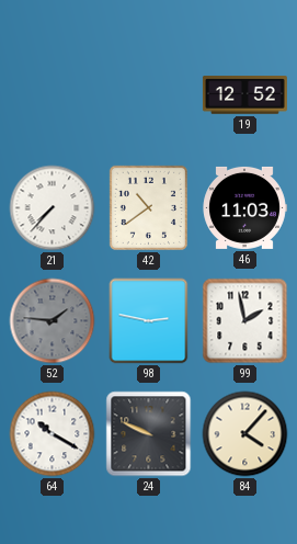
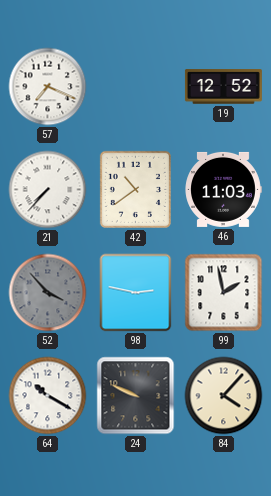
57: none -> 7:19 (48, 87)
52: 1:46 -> 3:53 (48, 293)
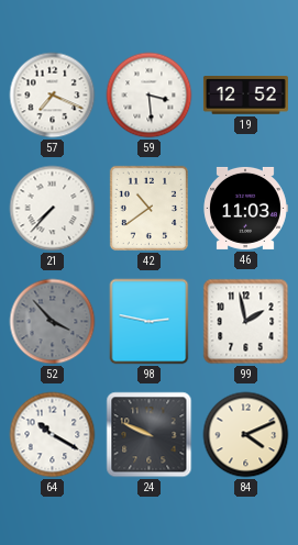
59: none -> 3:29 (150, 96)
84: 4:07 -> 4:11 (246, 435)
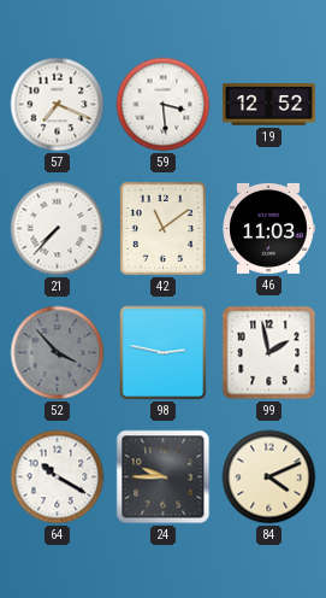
42: 10:39 -> 11:09 (162, 228)
24: 9:49 -> 9:45 (164, 477)
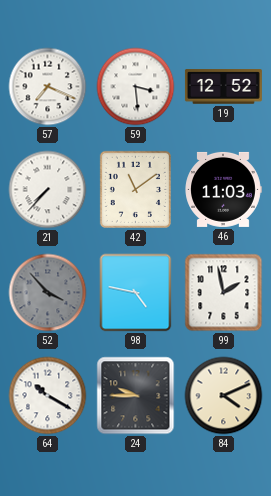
98: 2:47 -> 4:47 (136, 293)
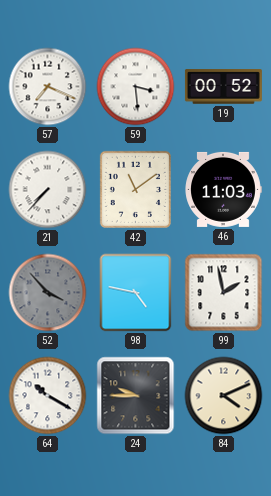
19: 12:52 -> 00:52 (223, 87)
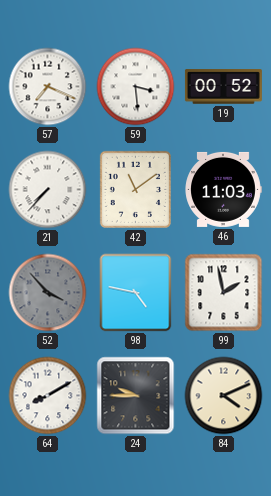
64: 10:20 -> 8:10 (48, 396)
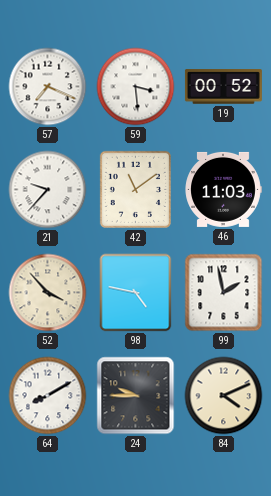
21: 7:37 -> 9:37 (48, 190)
52 dial: grey -> cream (48, 293)
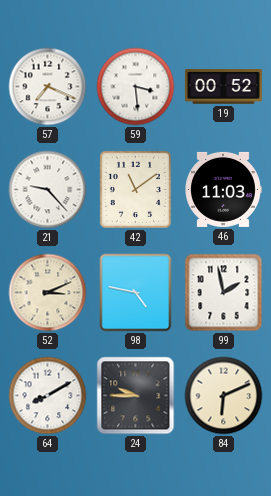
21: 9:37 -> 9:23 (48, 190)
52: 3:53 -> 3:11 (48, 293)
84: 4:11 -> 6:11 (224, 396)
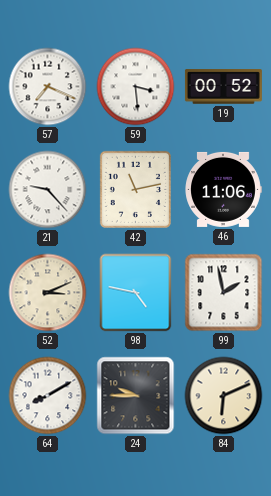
42: 11:09 -> 11:13 (135, 189)
46: 11:03 -> 11:06 (223, 189)
